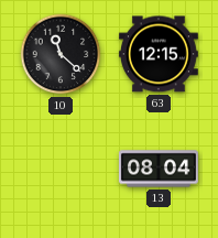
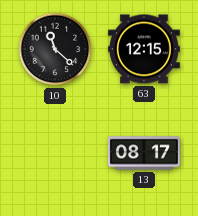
13: 08:04 -> 08:17 (144, 153)
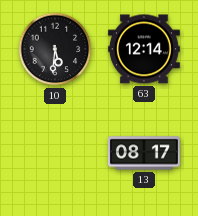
10: 11:22 -> 5:31 (55, 49)
63: 12:15 -> 12:14 (144, 49)
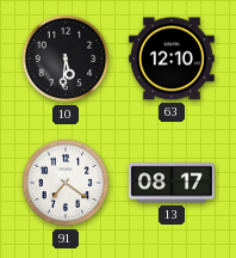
63: 12:14 -> 12:10 (172, 59)
91: none -> 7:21 (66, 183)
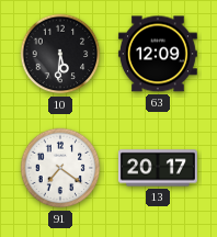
63: 12:10 -> 12:09 (158, 54)
13: 08:17 -> 20:17 (158, 168)
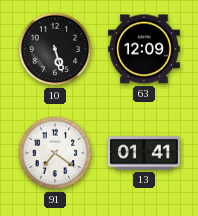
10: 5:31 -> 5:27 (55, 49)
13: 20:17 -> 01:41 (144, 153)
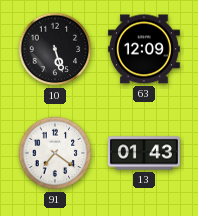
13: 01:41 -> 01:43 (144, 153)
